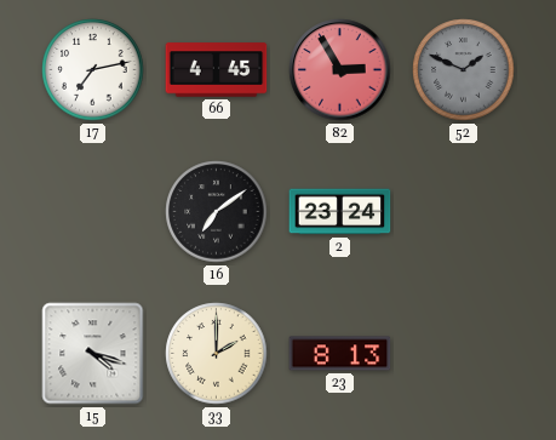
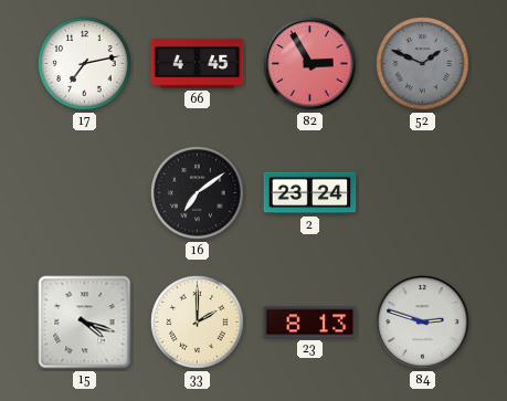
84: none -> 2:48 (423, 323)
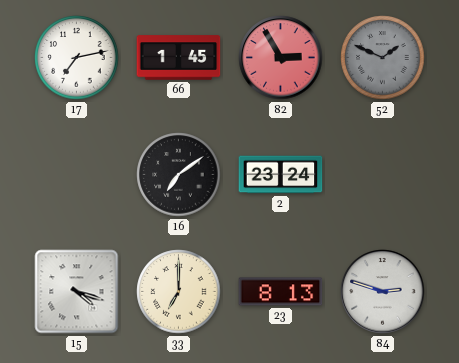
66: 4:45 -> 1:45 (179, 58)
33: 2:00 -> 7:00 (179, 292)
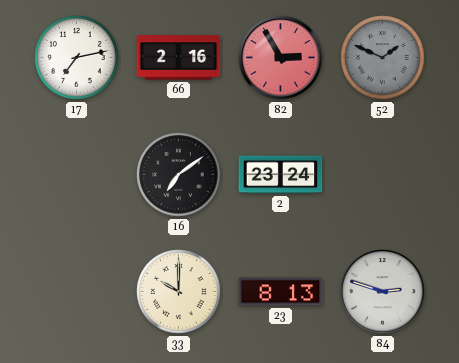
66: 1:45 -> 2:16 (179, 58)
15: 4:18 -> none (77, 292)
33: 7:00 -> 10:00 (179, 292)
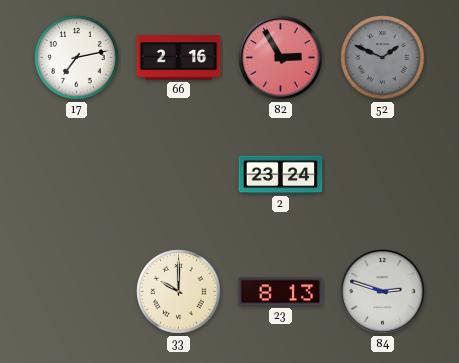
16: 7:09 -> none (179, 175)
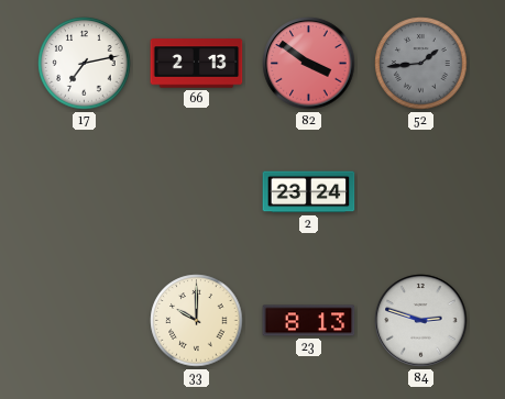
66: 2:16 -> 2:13 (197, 64)
82: 2:55 -> 3:51 (309, 64)
52: 1:49 -> 1:44 (421, 64)
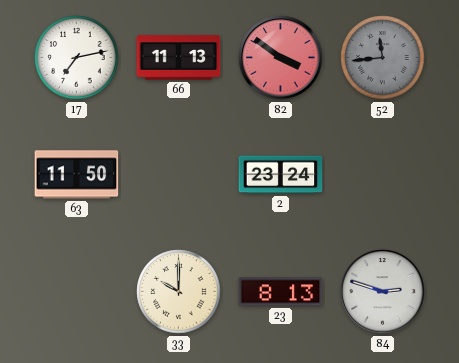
66: 2:13 -> 11:13 (179, 58)
52: 1:44 -> 11:44 (383, 58)
63: none -> 11:50 (77, 175)
